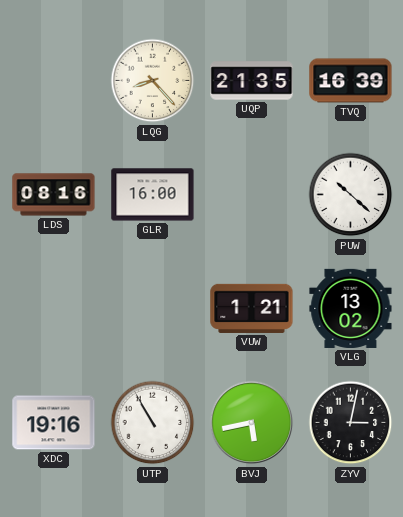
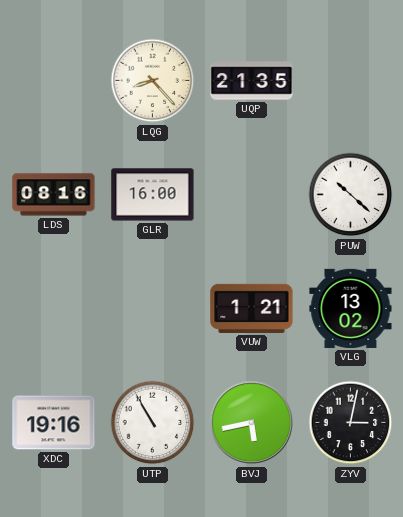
TVQ: 16:39 -> none (351, 81)
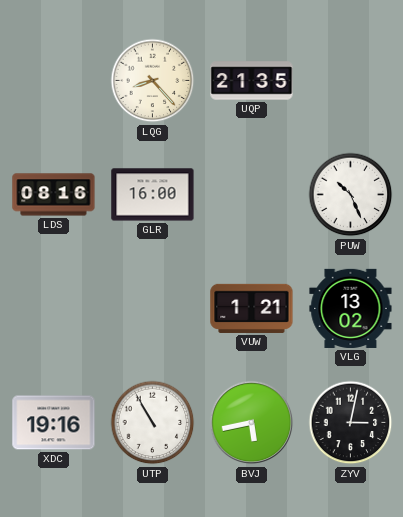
PUW: 10:22 -> 10:26 (351, 195)
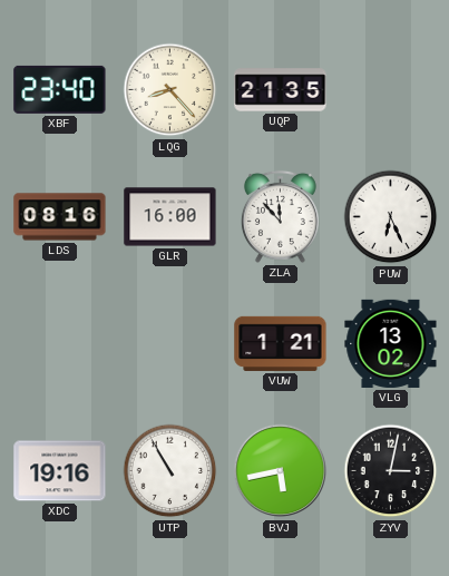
XBF: none -> 23:40 (60, 89)
ZLA: none -> 11:53 (280, 216)
PUW: 10:26 -> 6:26 (391, 217)
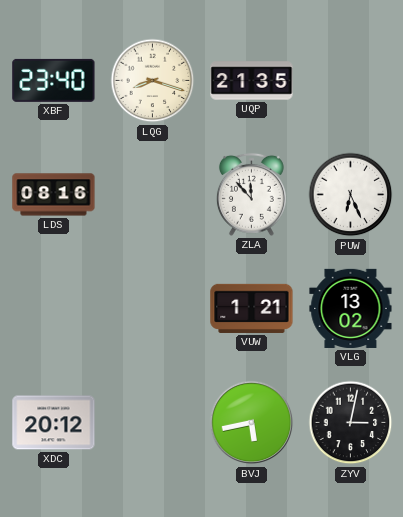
LQG: 8:23 -> 8:18 (153, 81)
GLR: 16:00 -> none (170, 217)
XDC: 19:16 -> 20:12 (54, 423)
UTP: 10:55 -> none (170, 471)
